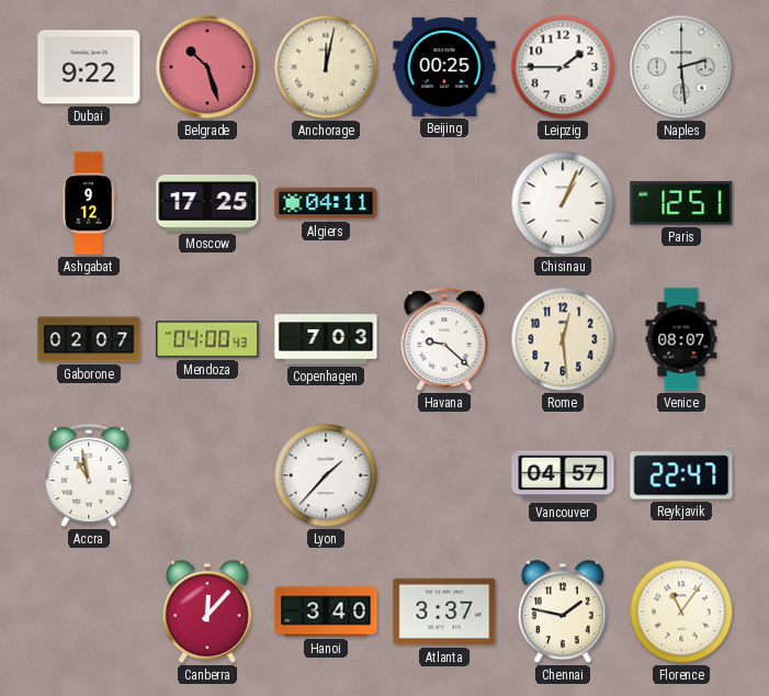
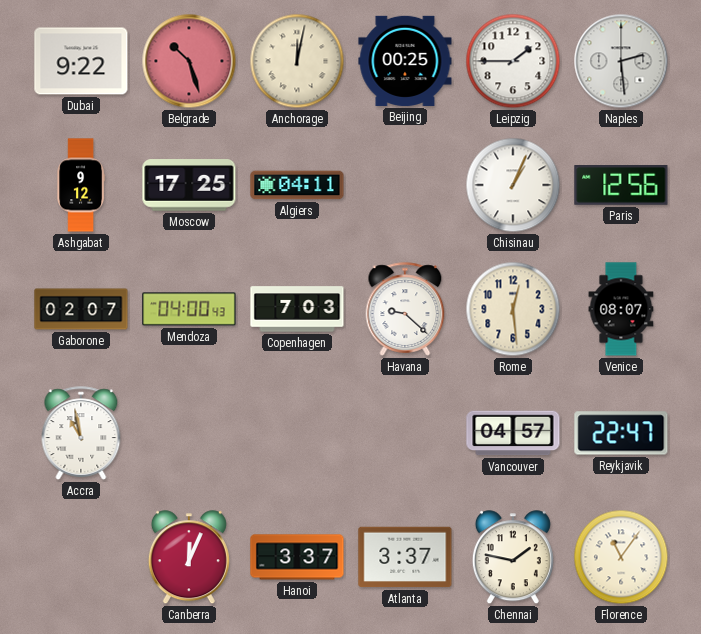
Paris: 12:51 -> 12:56 (621, 185)
Lyon: 1:37 -> none (326, 475)
Canberra: 12:07 -> 12:04 (189, 558)
Hanoi: 3:40 -> 3:37 (297, 557)
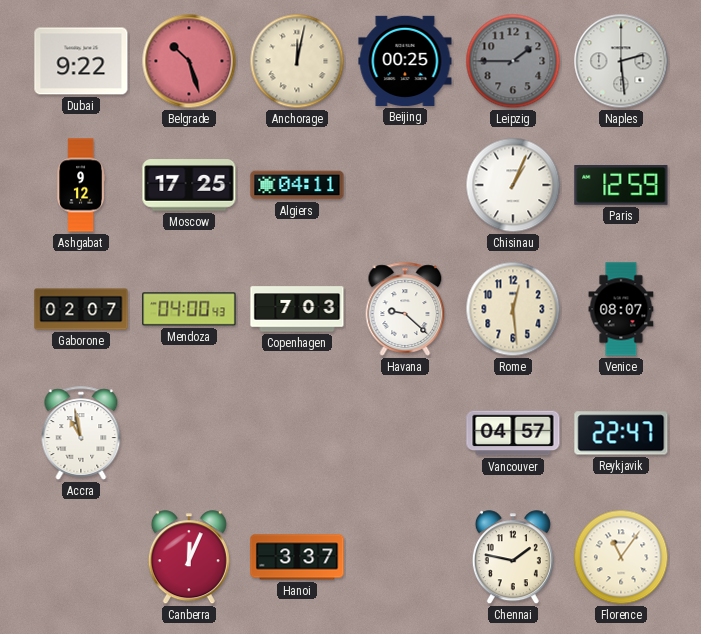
Leipzig dial: white -> grey (513, 61)
Paris: 12:56 -> 12:59 (621, 185)
Atlanta: 3:37 -> none (405, 557)
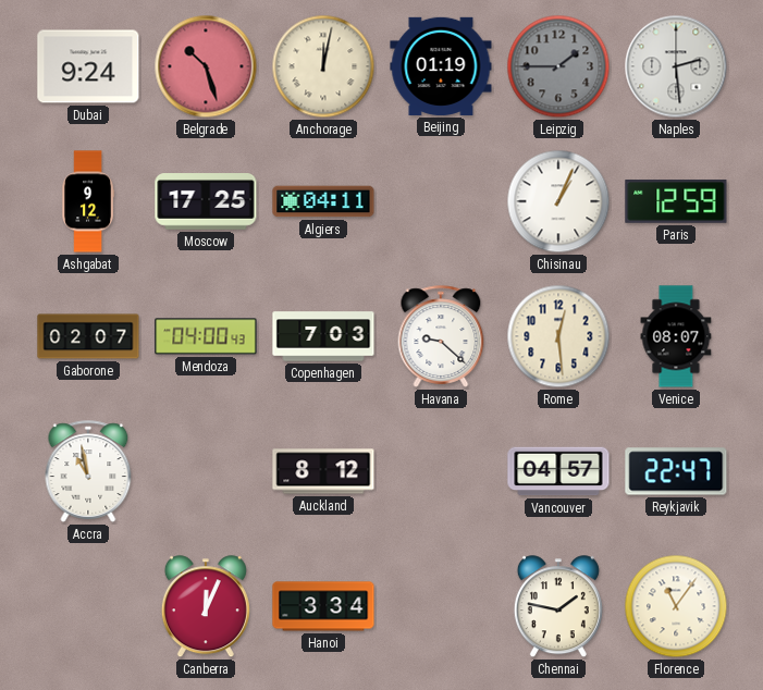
Dubai: 9:22 -> 9:24 (88, 66)
Beijing: 00:25 -> 01:19 (441, 66)
Auckland: none -> 8:12 (323, 471)
Hanoi: 3:37 -> 3:34 (323, 606)
